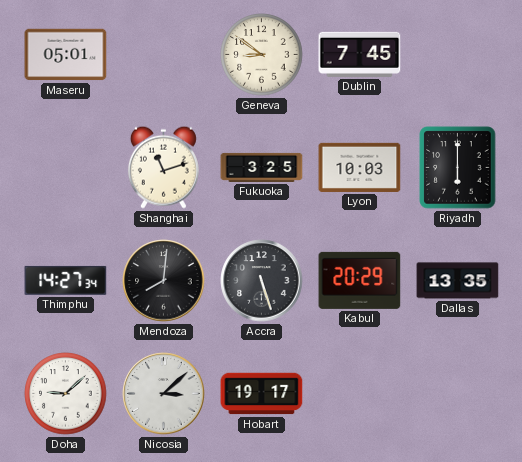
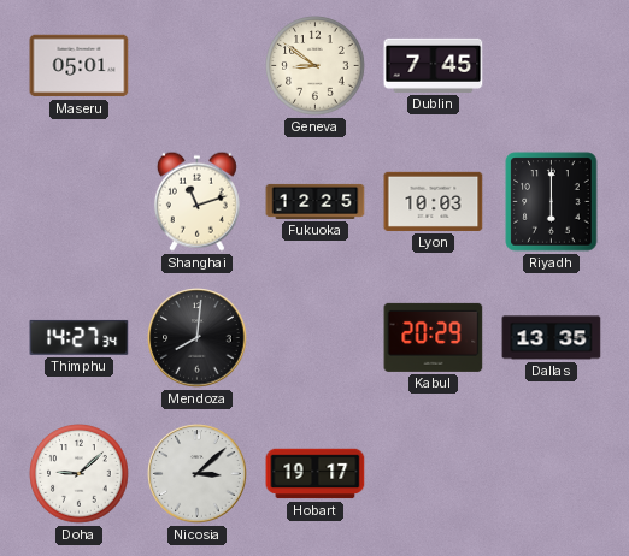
Fukuoka: 3:25 -> 12:25 (316, 201)
Accra: 5:27 -> none (262, 281)
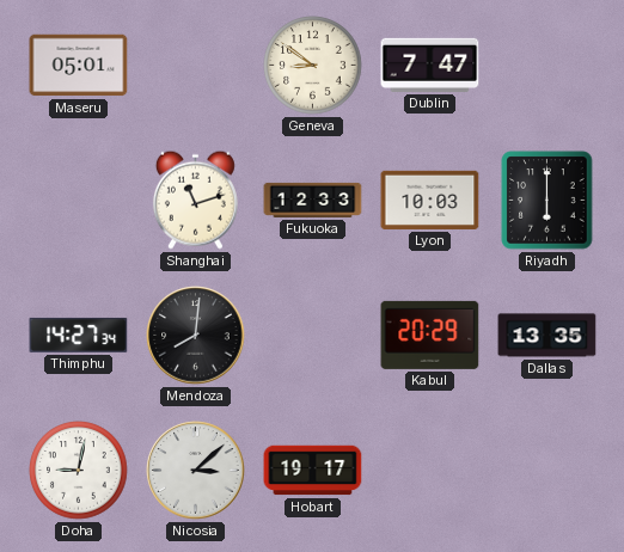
Dublin: 7:45 -> 7:47 (430, 65)
Fukuoka: 12:25 -> 12:33 (313, 200)
Doha: 9:08 -> 9:02 (79, 471)
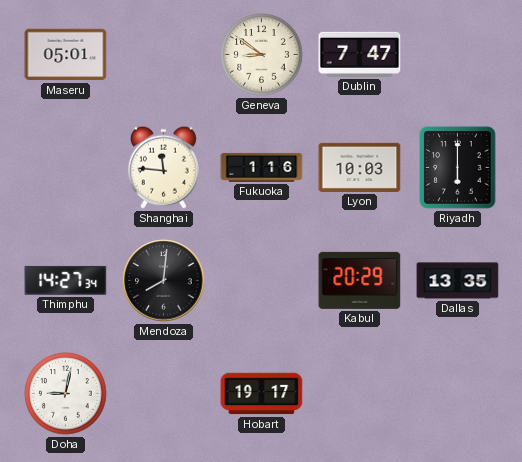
Shanghai: 11:12 -> 11:46 (163, 167)
Fukuoka: 12:33 -> 1:16 (262, 167)
Nicosia: 3:08 -> none (196, 471)
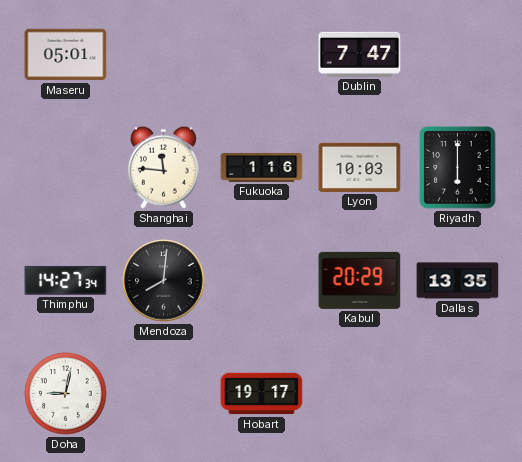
Geneva: 8:51 -> none (262, 55)
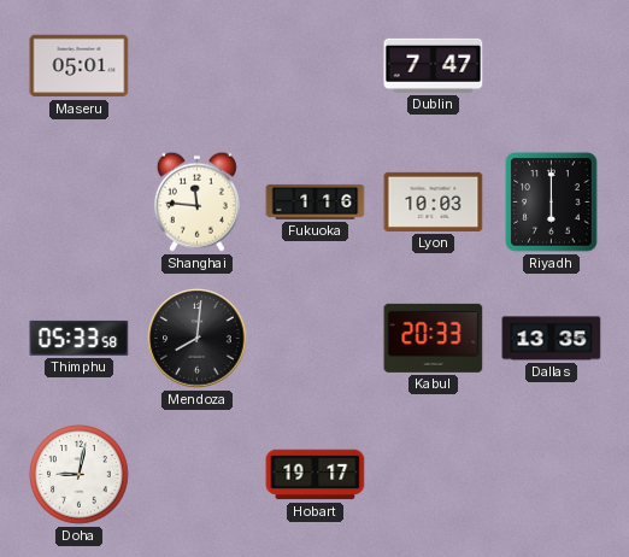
Thimphu: 14:27 -> 05:33 (80, 338)
Kabul: 20:29 -> 20:33 (434, 338)
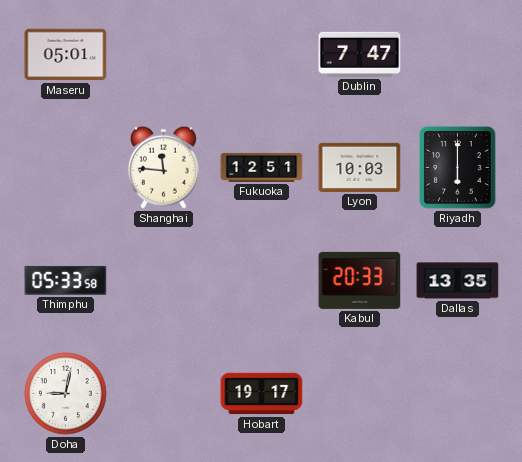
Fukuoka: 1:16 -> 12:51 (262, 167)
Mendoza: 8:01 -> none (198, 339)
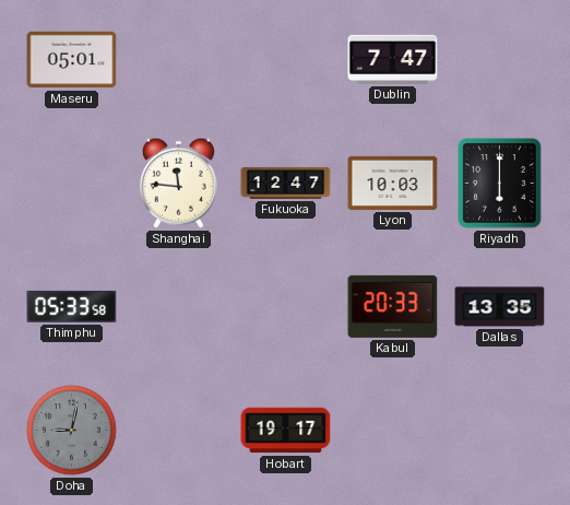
Fukuoka: 12:51 -> 12:47 (286, 183)
Doha dial: white -> grey (72, 431)
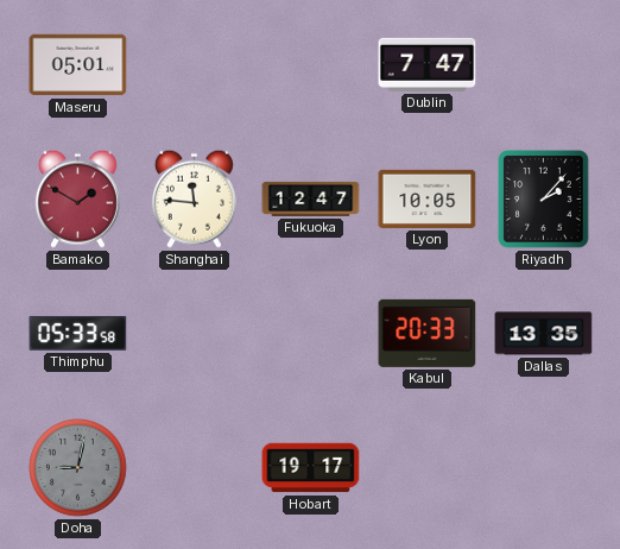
Bamako: none -> 1:50 (77, 198)
Lyon: 10:03 -> 10:05 (428, 198)
Riyadh: 6:00 -> 2:07 (544, 200)
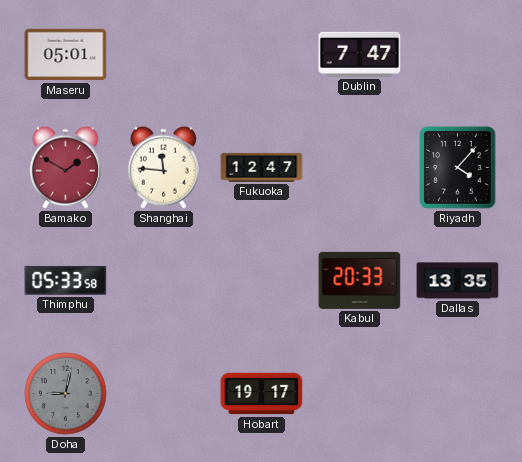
Lyon: 10:05 -> none (428, 198)
Riyadh: 2:07 -> 4:07 (458, 168)
